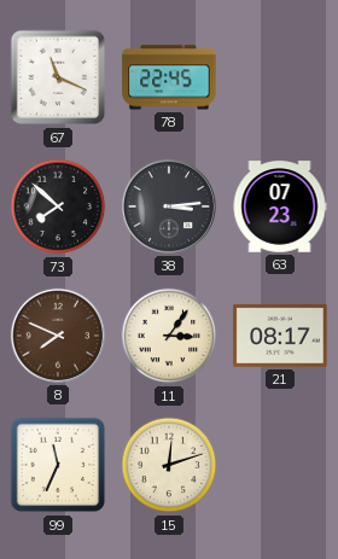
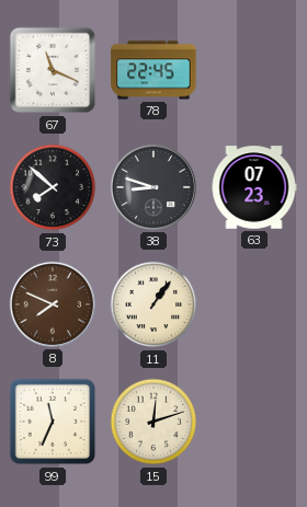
38: 3:14 -> 8:48 (153, 187)
11: 3:06 -> 1:06 (153, 304)
21: 08:17 -> none (280, 336)
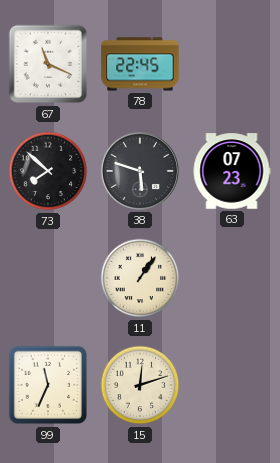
38: 8:48 -> 5:48 (140, 171)
8: 7:49 -> none (53, 304)
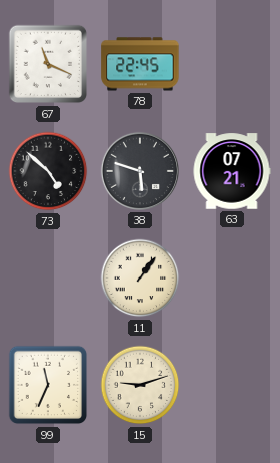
73: 7:52 -> 4:52 (48, 171)
63: 07:23 -> 07:21 (232, 171)
15: 12:12 -> 9:12 (140, 385)
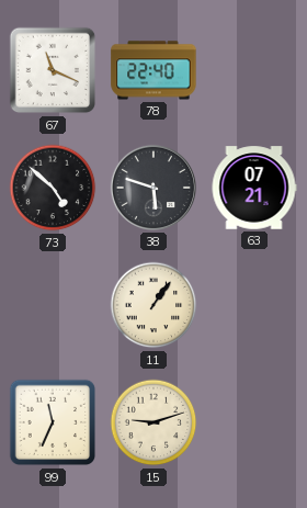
78: 22:45 -> 22:40 (153, 70)
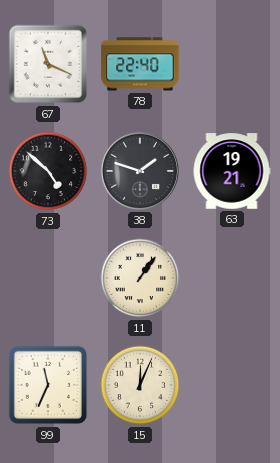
38: 5:48 -> 1:48 (140, 171)
63: 07:21 -> 19:21 (232, 171)
15: 9:12 -> 12:04 (140, 385)
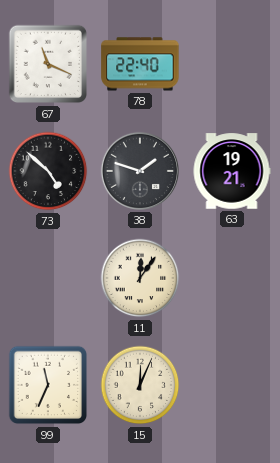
11: 1:06 -> 12:06 (140, 278)
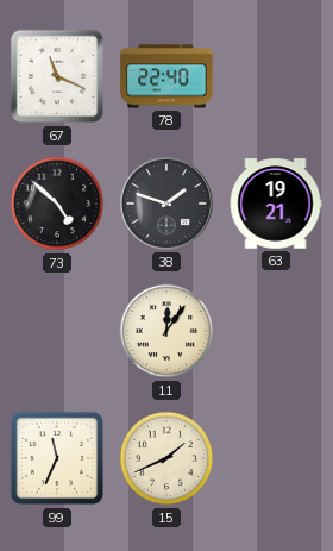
15: 12:04 -> 1:41 (166, 458)
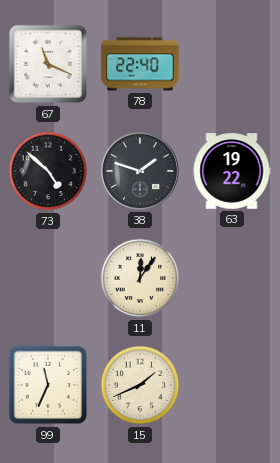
63: 19:21 -> 19:22 (232, 171)
